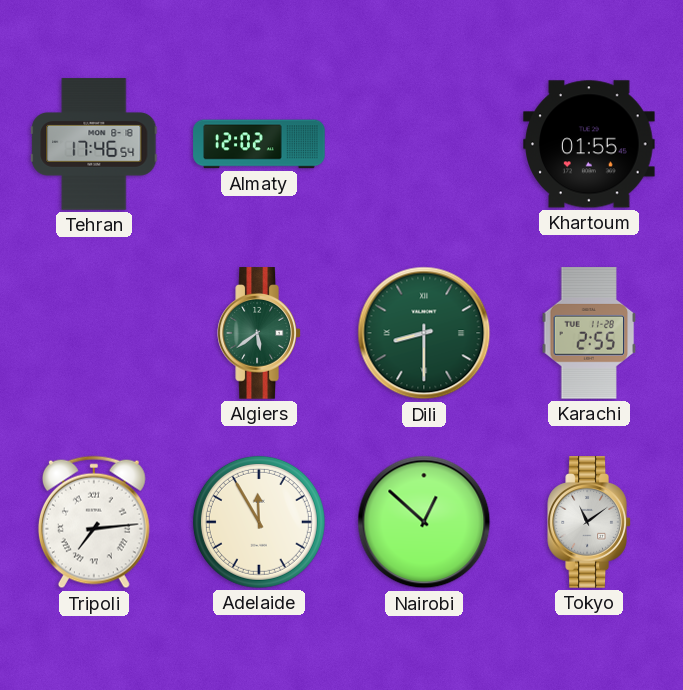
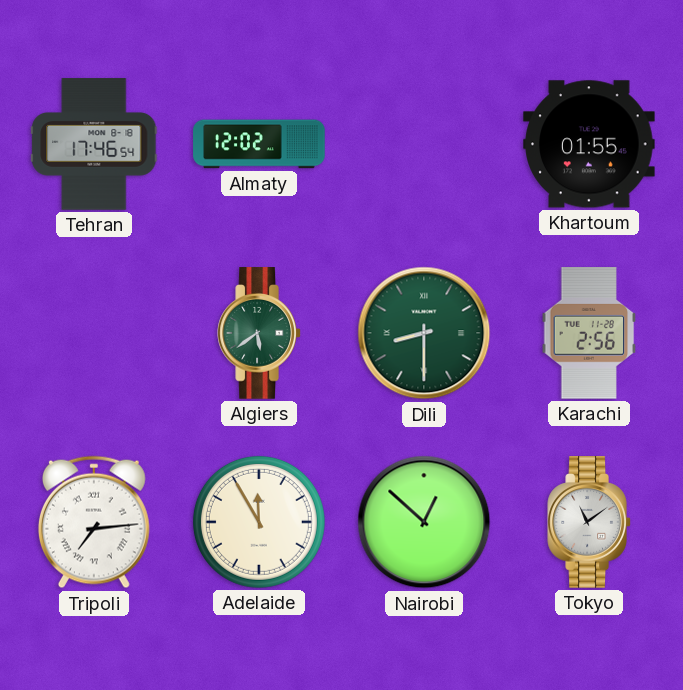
Karachi: 2:55 -> 2:56 (589, 334)
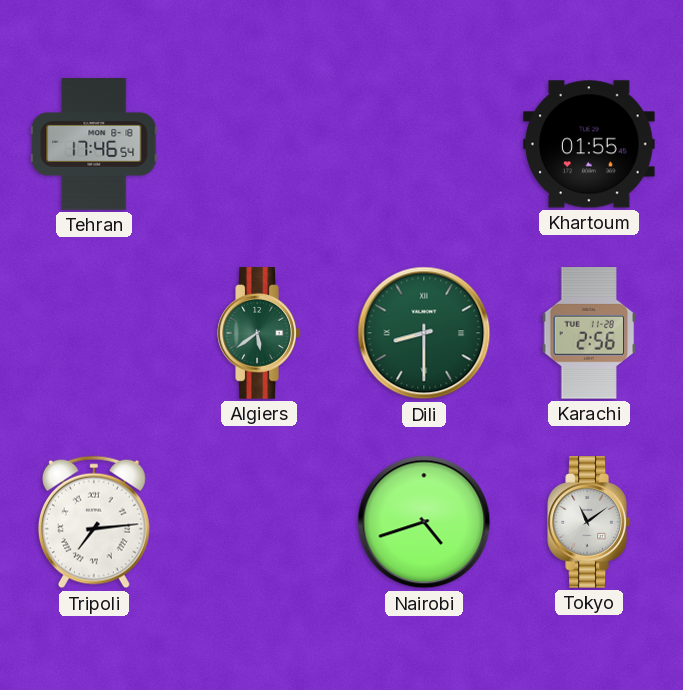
Almaty: 12:02 -> none (259, 144)
Adelaide: 11:55 -> none (259, 522)
Nairobi: 12:52 -> 4:42 (424, 522)
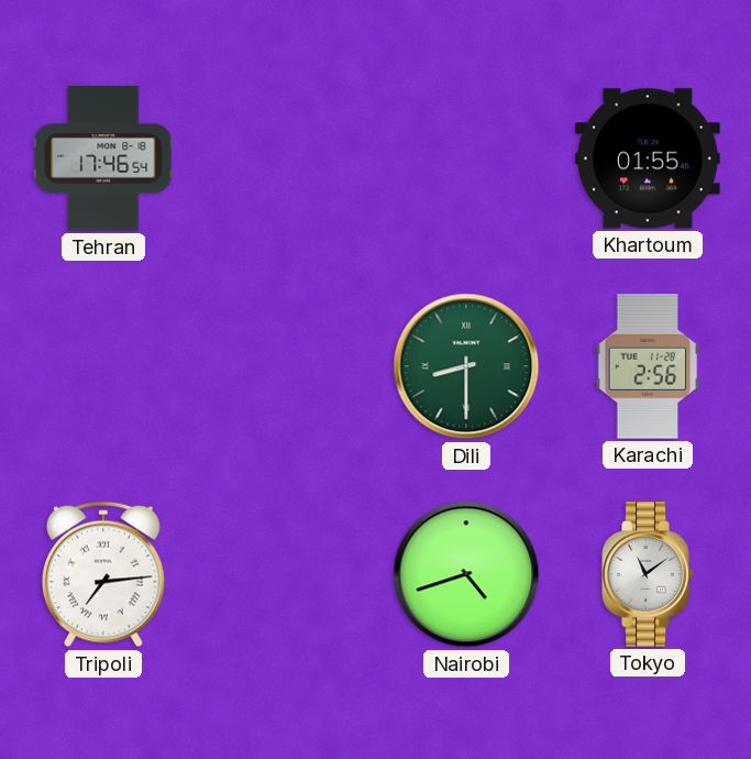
Algiers: 5:39 -> none (259, 333)
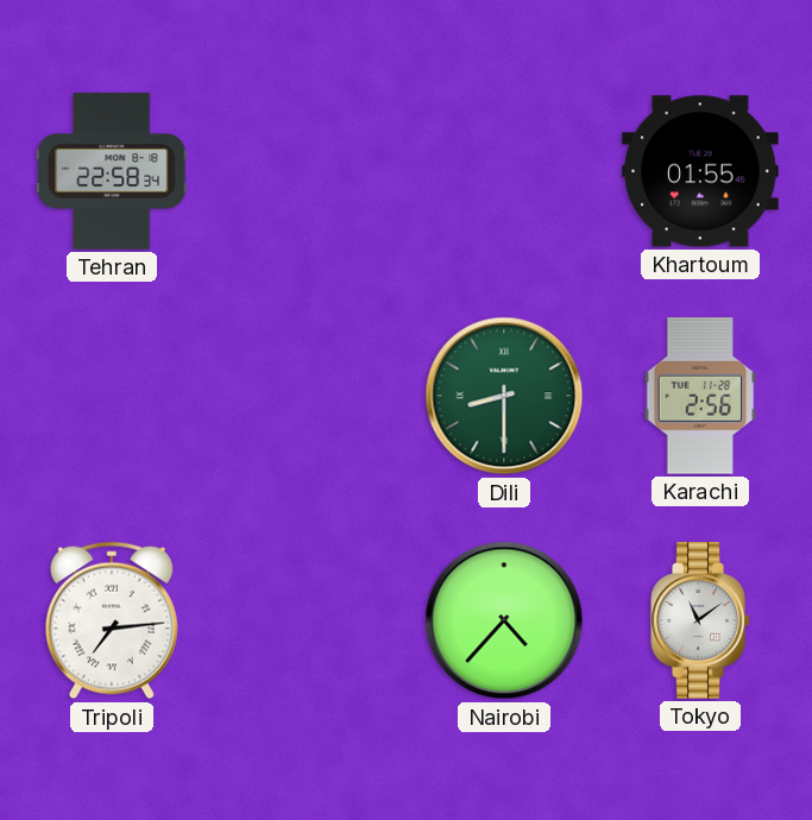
Tehran: 17:46 -> 22:58 (112, 171)
Nairobi: 4:42 -> 4:37 (504, 620)
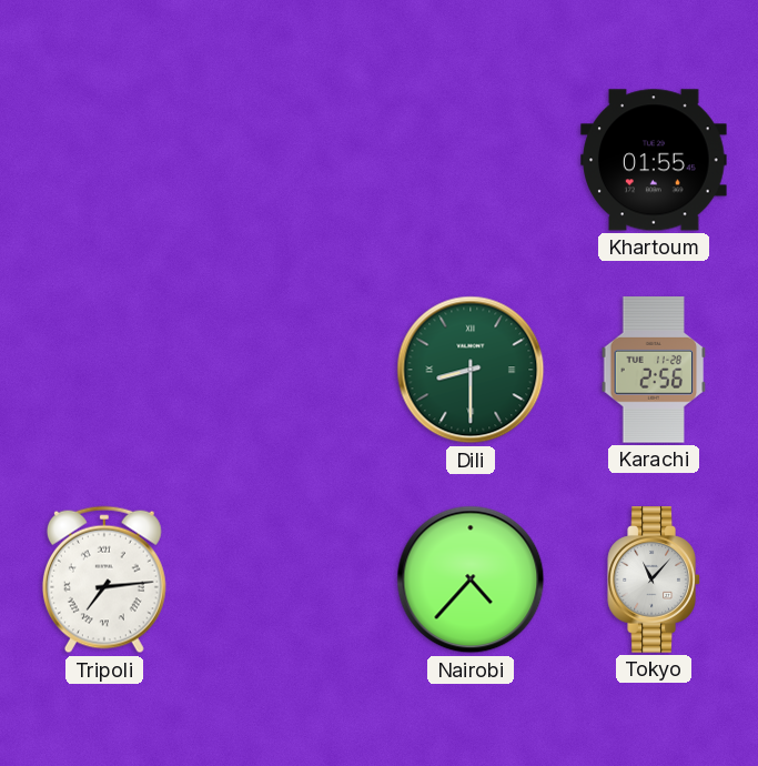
Tehran: 22:58 -> none (112, 171)
Tokyo: 11:09 -> 11:07 (654, 579)
